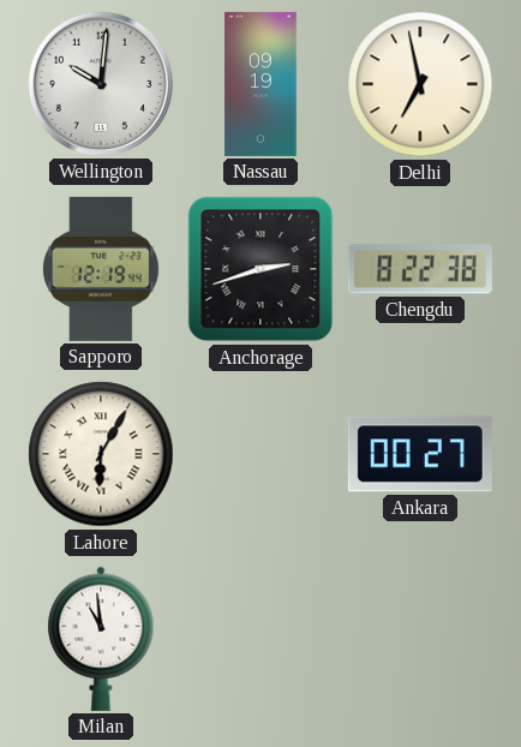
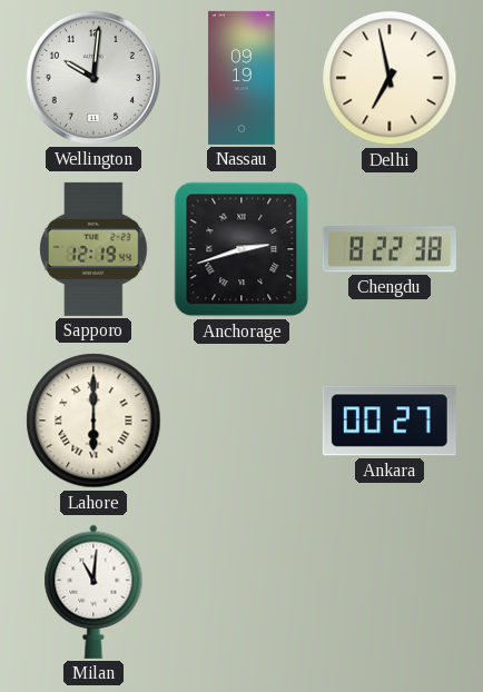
Lahore: 6:05 -> 6:00 (93, 421)
Milan: 10:59 -> 11:01 (93, 592)
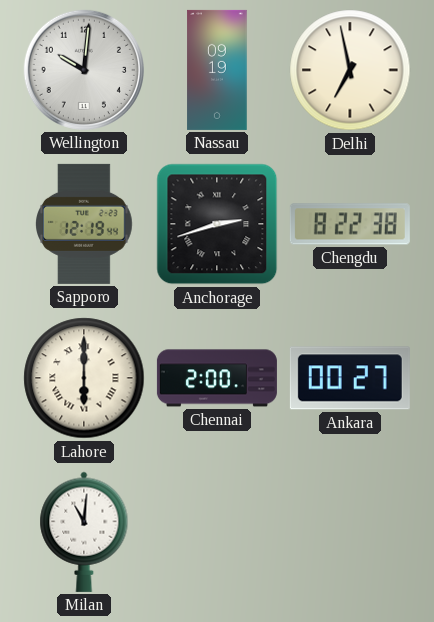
Chennai: none -> 2:00 (217, 378)
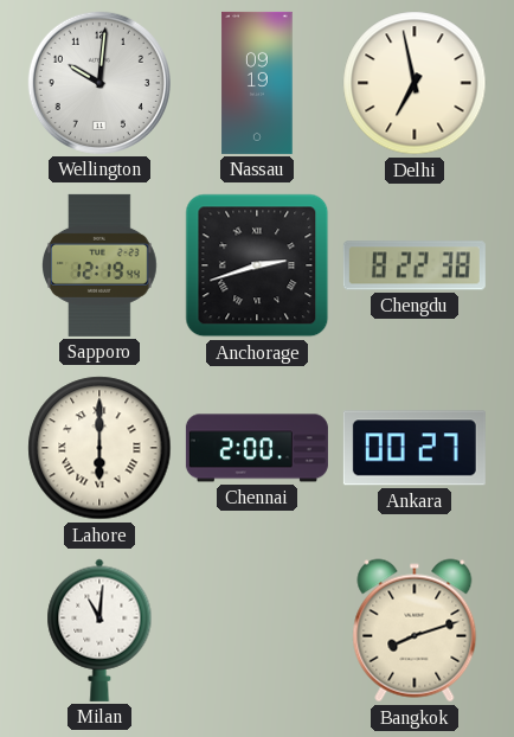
Bangkok: none -> 8:12 (415, 630)
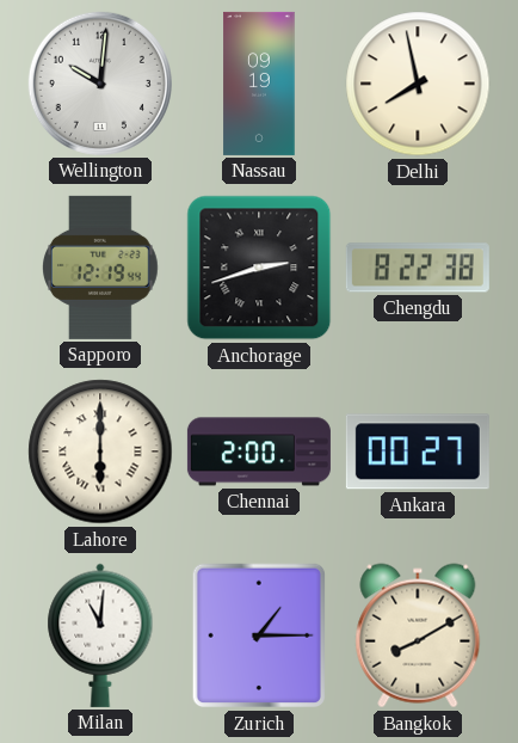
Delhi: 6:58 -> 7:58 (418, 84)
Zurich: none -> 1:15 (258, 635)
Bangkok: 8:12 -> 8:10 (418, 635)
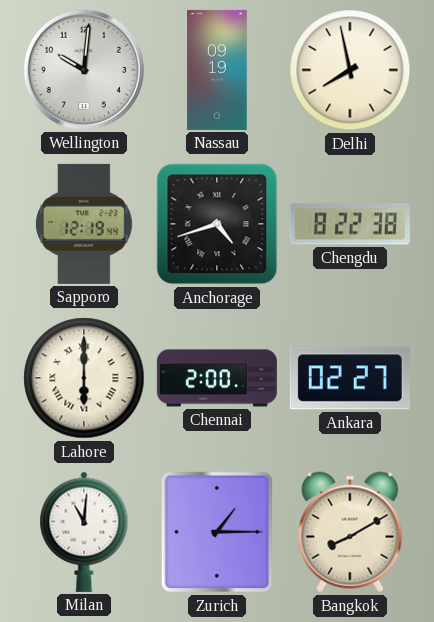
Anchorage: 2:42 -> 4:42 (217, 224)
Ankara: 00:27 -> 02:27 (350, 378)
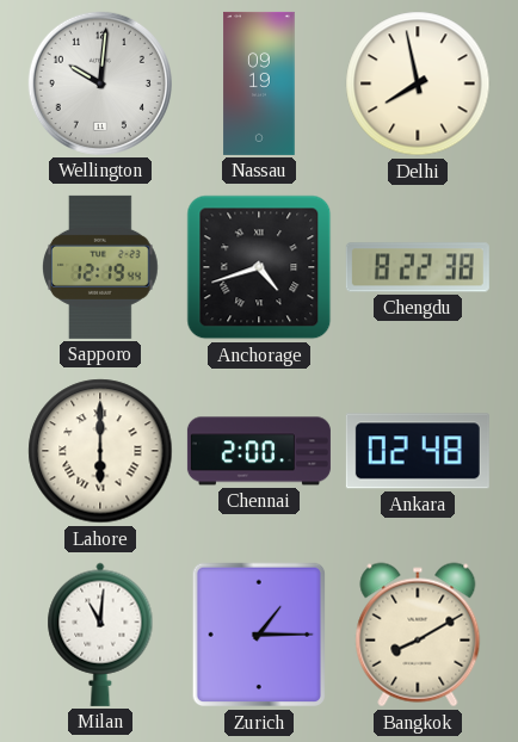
Ankara: 02:27 -> 02:48 (418, 451)
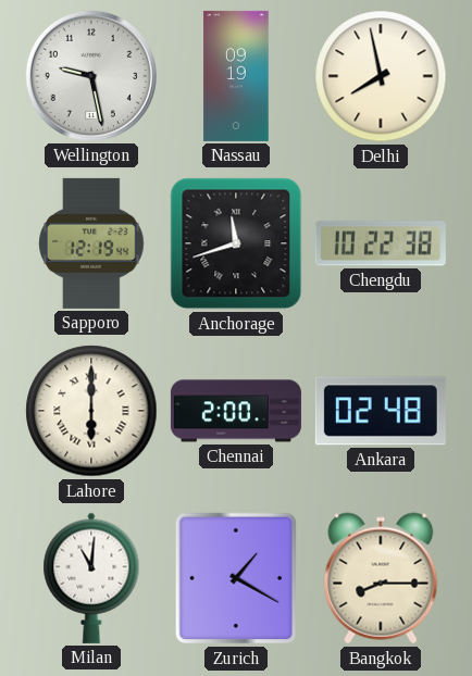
Wellington: 10:01 -> 9:28 (91, 76)
Anchorage: 4:42 -> 11:42 (236, 243)
Chengdu: 8:22 -> 10:22 (381, 243)
Zurich: 1:15 -> 1:20 (235, 578)
Bangkok: 8:10 -> 8:15 (381, 578)
